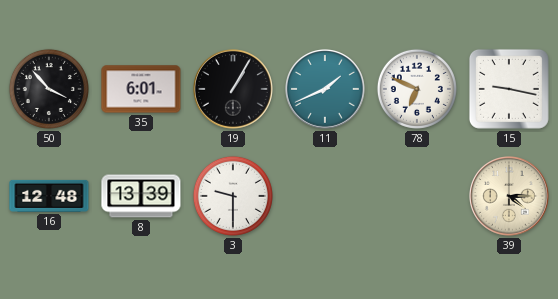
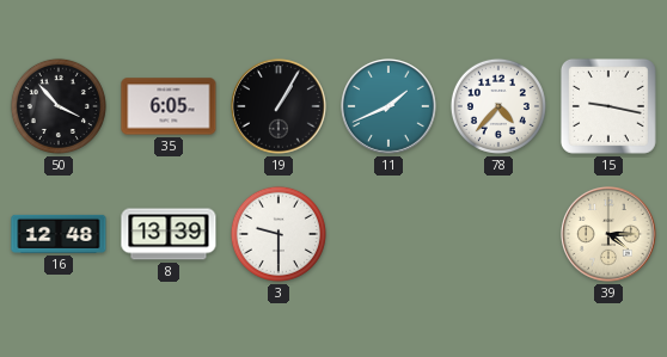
35: 6:01 -> 6:05 (169, 106)
78: 6:49 -> 4:37 (498, 106)
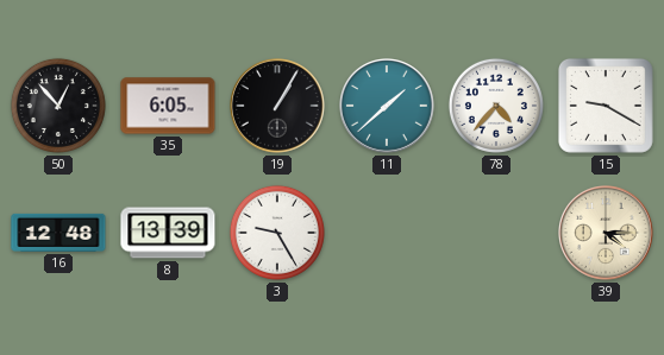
50: 3:53 -> 12:53 (58, 106)
11: 1:41 -> 1:38 (388, 107)
15: 9:17 -> 9:20 (606, 106)
3: 9:30 -> 9:25 (277, 233)
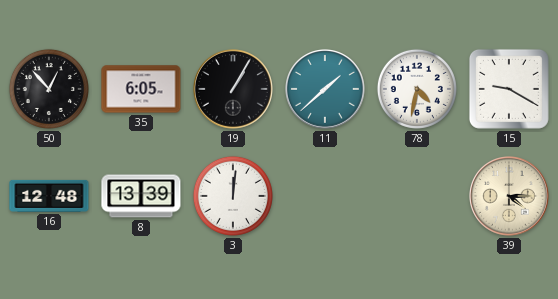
78: 4:37 -> 4:32 (417, 89)
3: 9:25 -> 12:01 (233, 196)
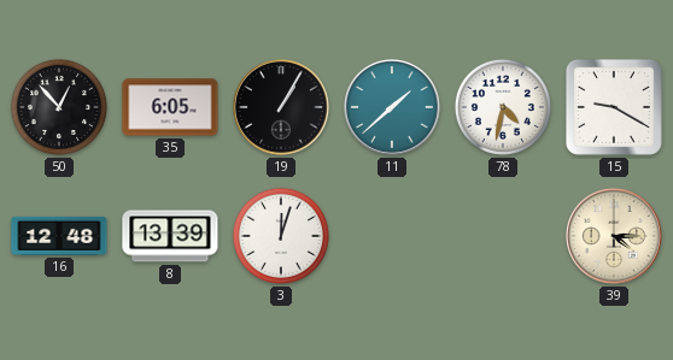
3: 12:01 -> 12:03 (281, 236)
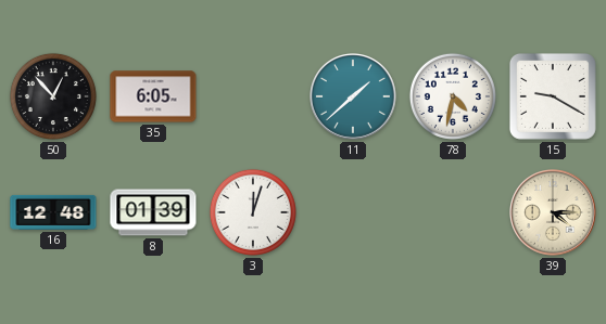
19: 1:05 -> none (282, 108)
8: 13:39 -> 01:39 (153, 212)
